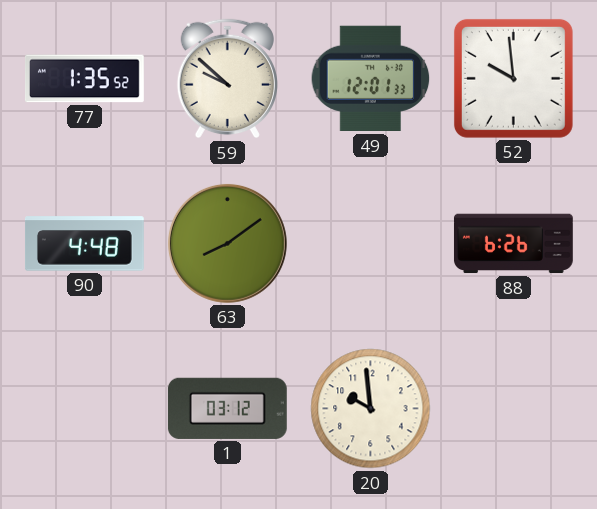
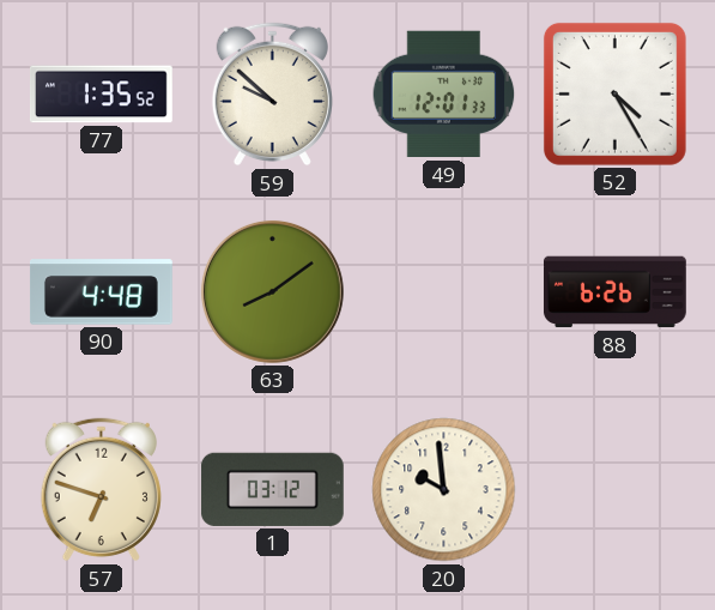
52: 9:59 -> 4:25 (614, 93)
57: none -> 6:48 (101, 490)
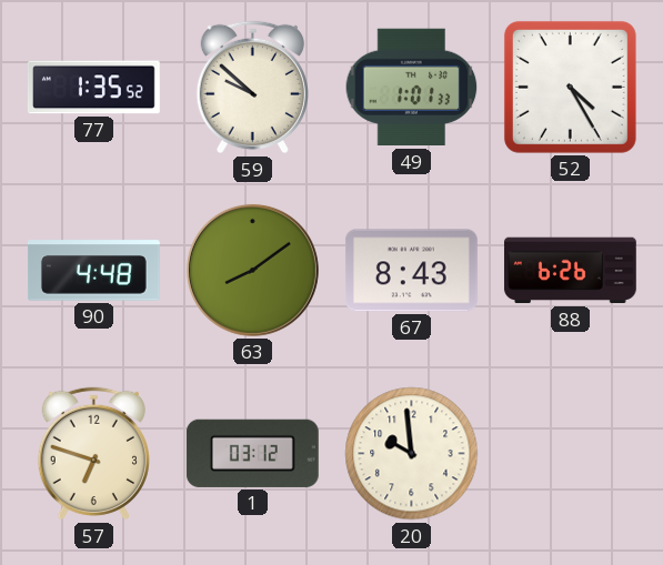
49: 12:01 -> 1:01 (412, 88)
67: none -> 8:43 (411, 271)
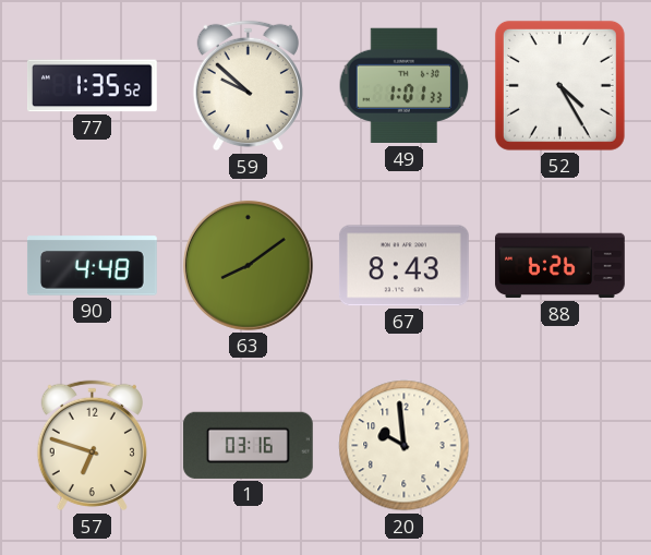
1: 03:12 -> 03:16 (248, 445)
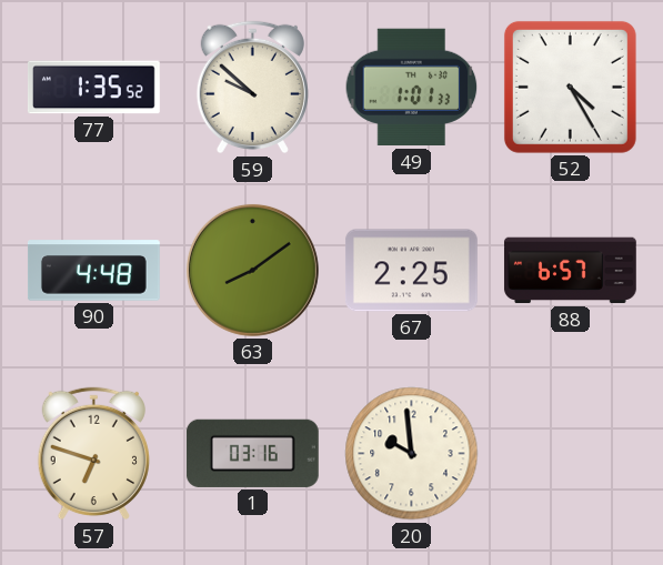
67: 8:43 -> 2:25 (411, 271)
88: 6:26 -> 6:57 (570, 271)
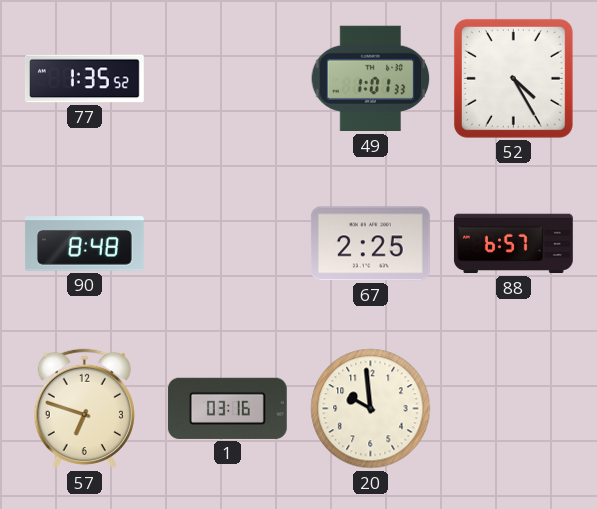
59: 9:52 -> none (252, 88)
90: 4:48 -> 8:48 (84, 244)
63: 8:09 -> none (252, 270)
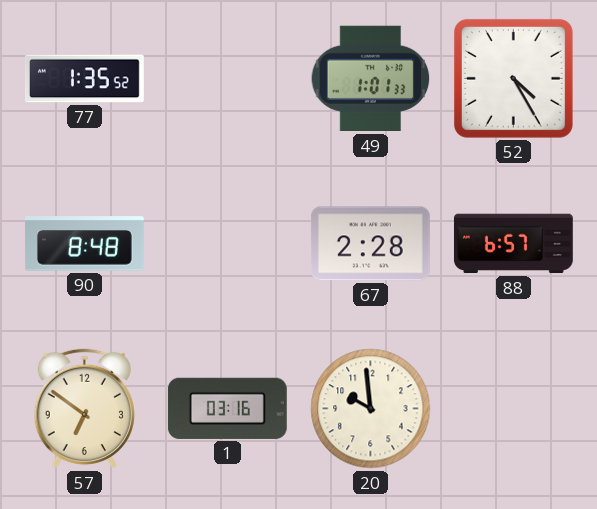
67: 2:25 -> 2:28 (370, 244)
57: 6:48 -> 6:51 (84, 409)
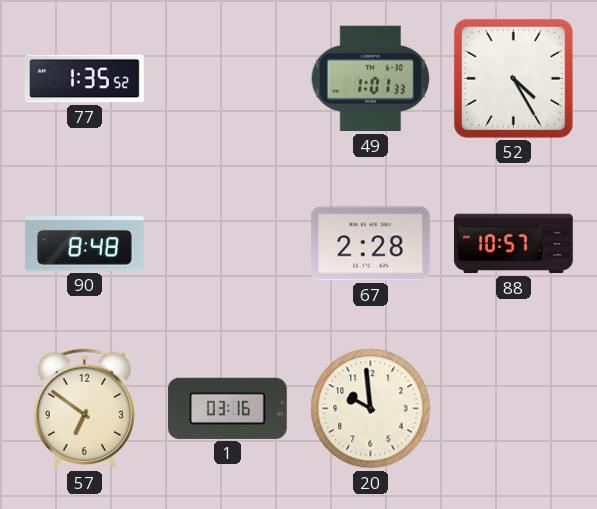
88: 6:57 -> 10:57 (513, 244)
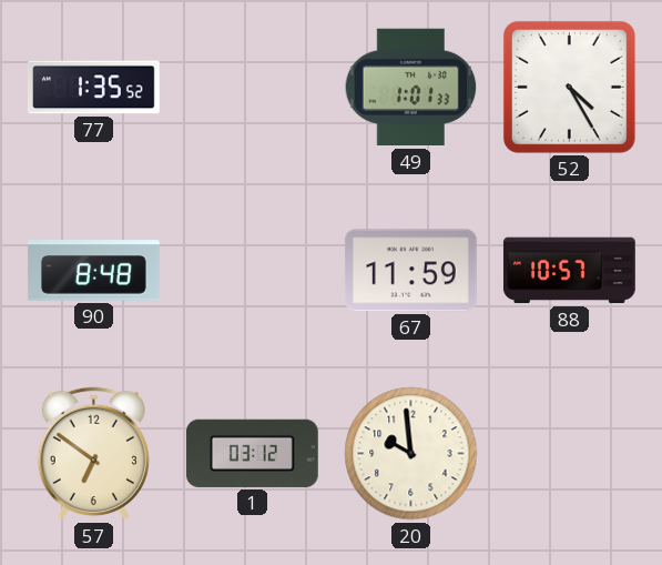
67: 2:28 -> 11:59 (410, 271)
1: 03:16 -> 03:12 (252, 453)
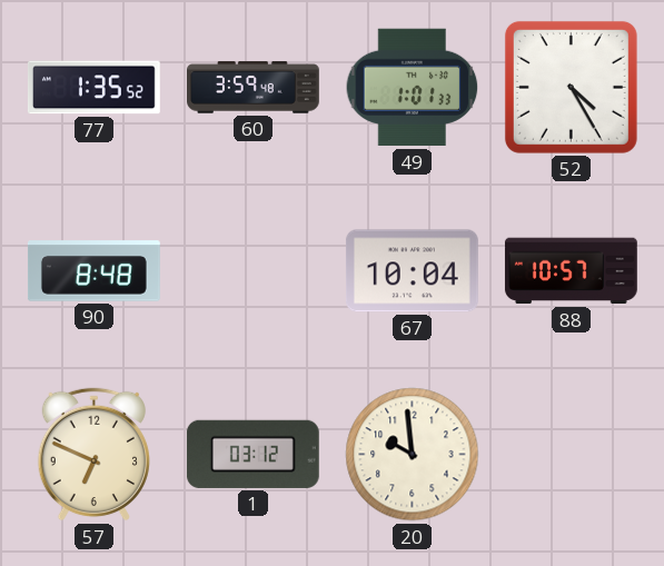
60: none -> 3:59 (254, 88)
67: 11:59 -> 10:04 (412, 271)
57: 6:51 -> 6:49 (93, 455)
